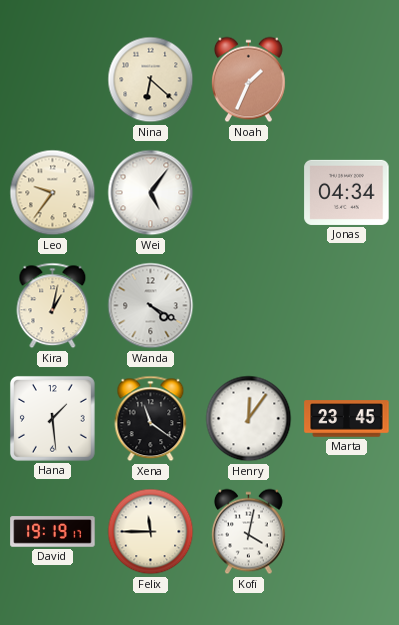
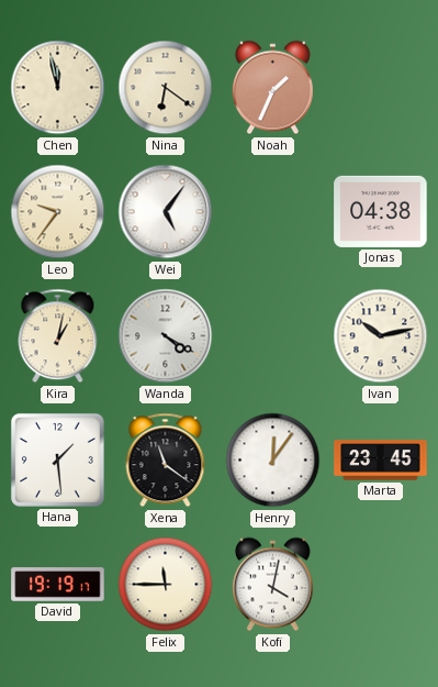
Chen: none -> 11:58 (58, 88)
Nina: 6:22 -> 6:21 (166, 88)
Jonas: 04:34 -> 04:38 (381, 211)
Ivan: none -> 10:13 (381, 336)
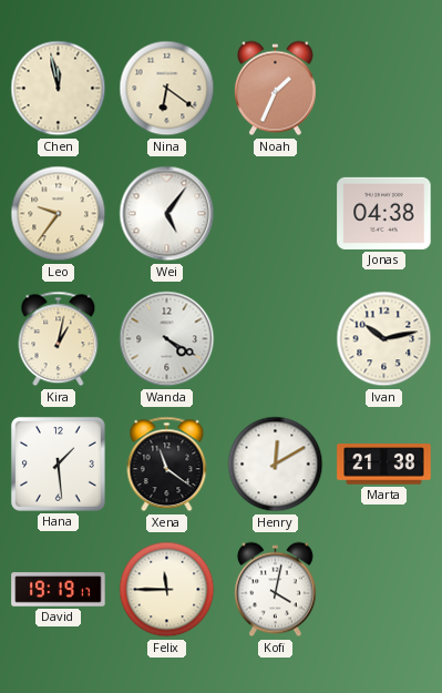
Henry: 12:06 -> 12:10 (276, 465)
Marta: 23:45 -> 21:38 (384, 465)
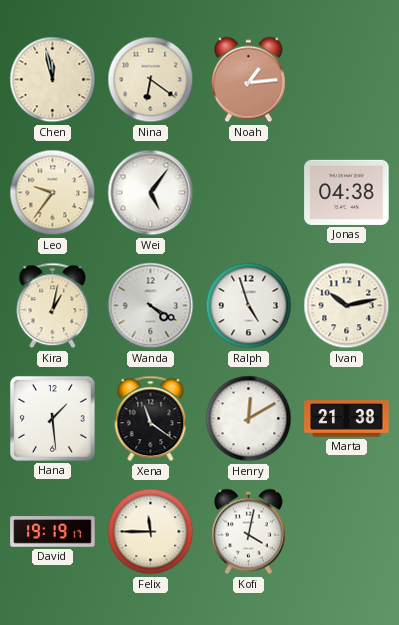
Noah: 1:34 -> 1:14 (248, 80)
Ralph: none -> 4:57 (249, 306)
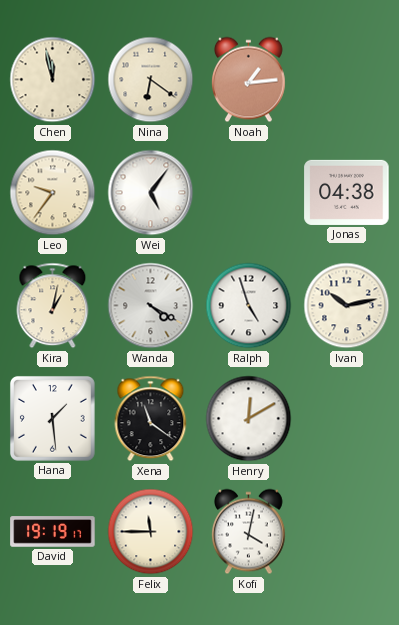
Marta: 21:38 -> none (347, 419)
